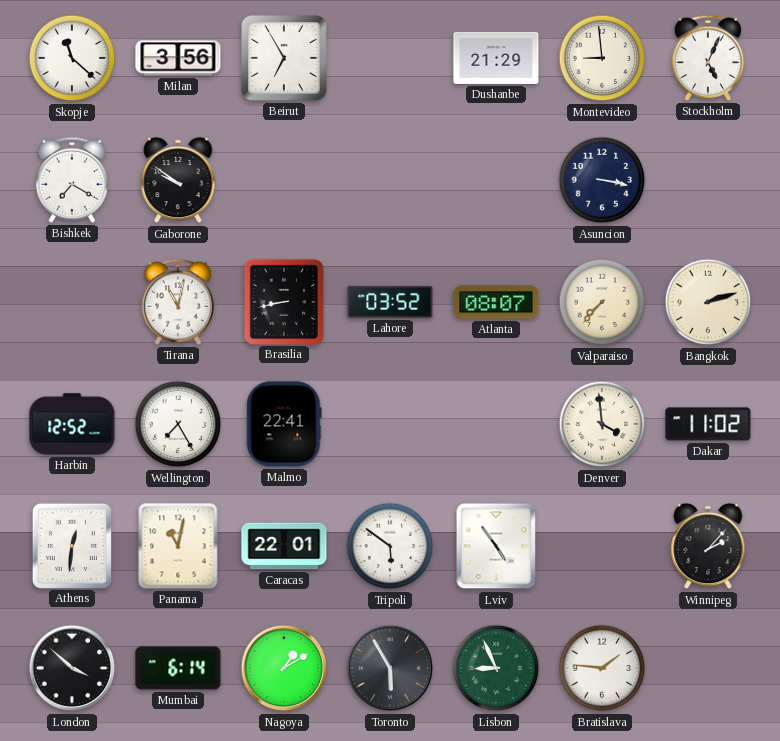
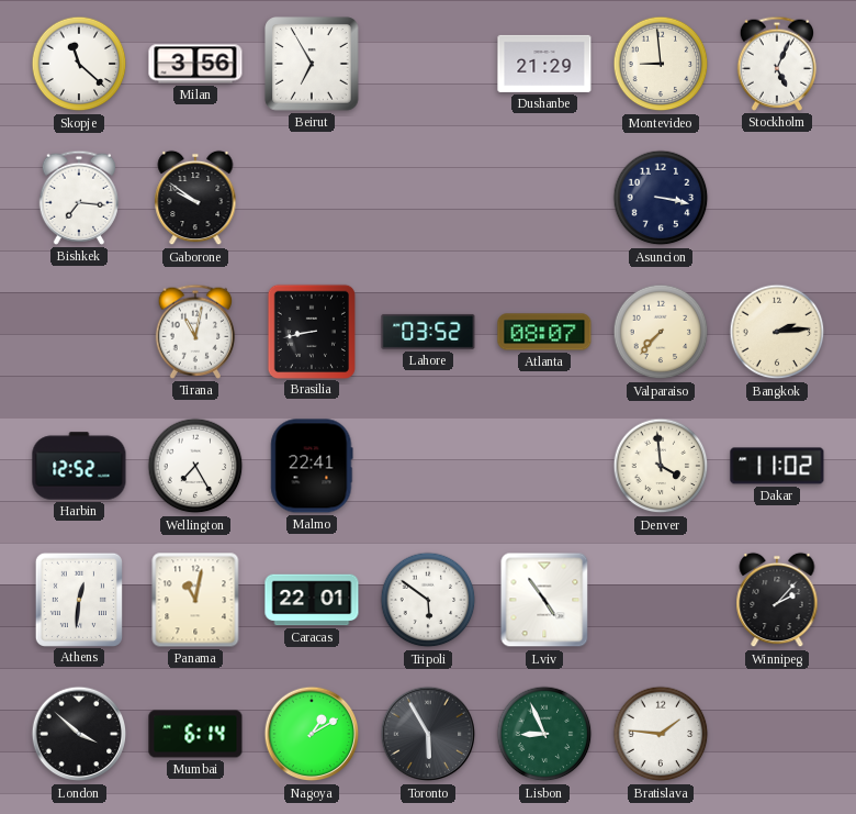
Bishkek: 7:20 -> 7:16 (79, 198)
Bangkok: 2:12 -> 2:14 (777, 332)
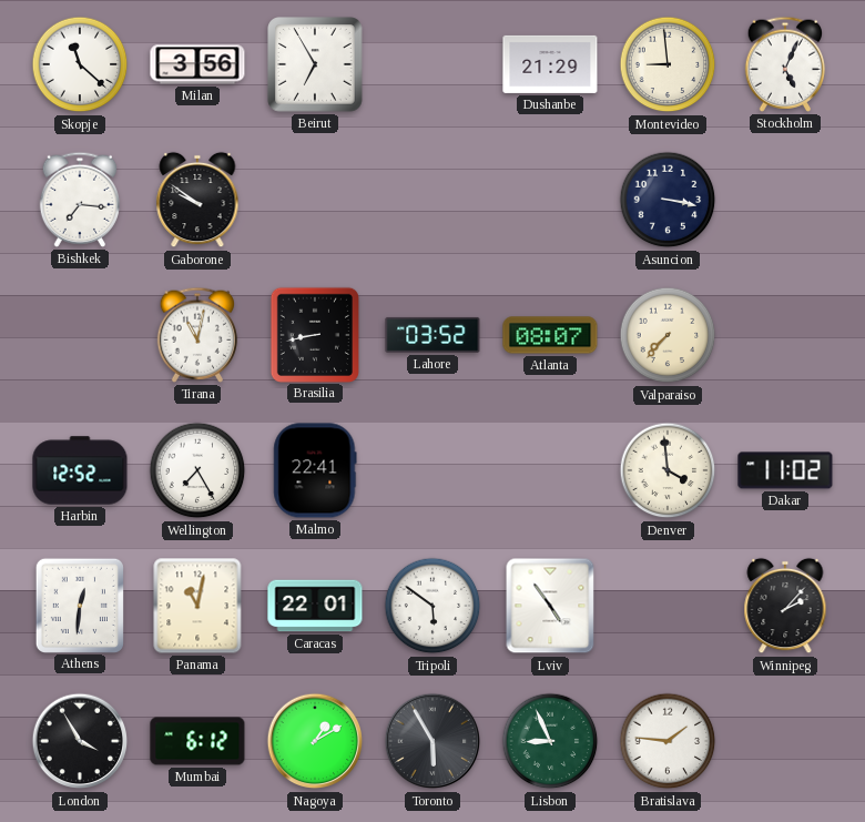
Bangkok: 2:14 -> none (777, 332)
London: 3:52 -> 3:55 (80, 741)
Mumbai: 6:14 -> 6:12 (197, 741)
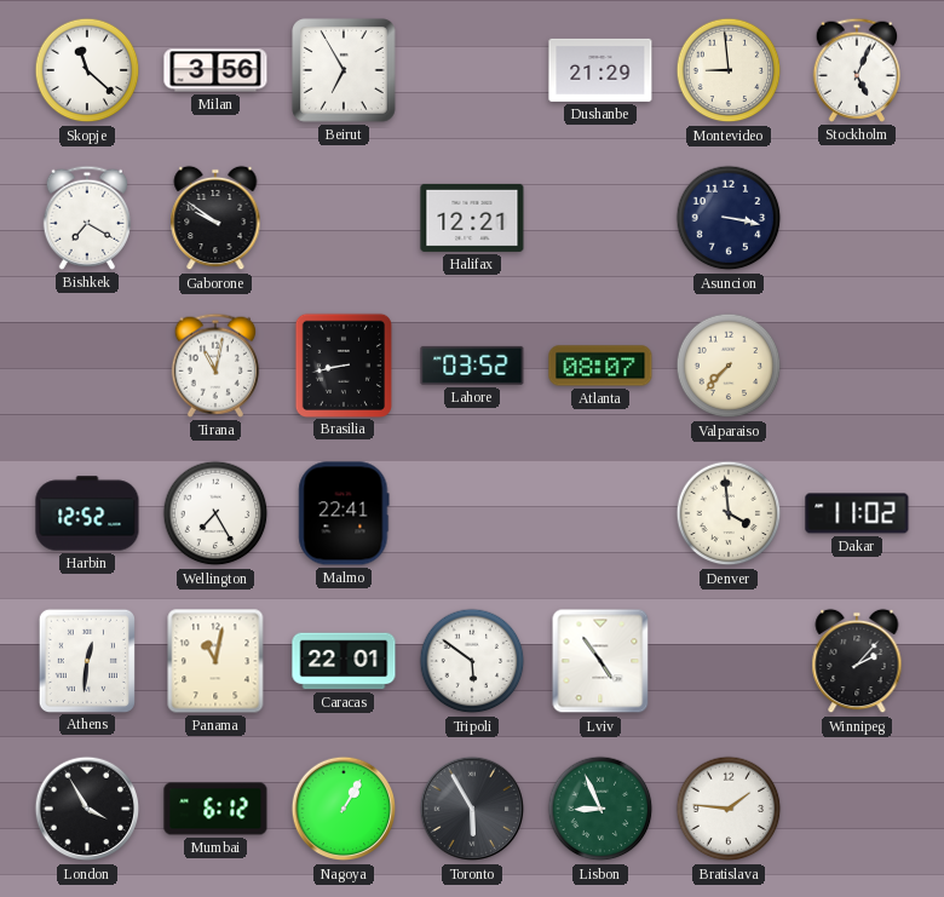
Bishkek: 7:16 -> 7:20 (87, 218)
Halifax: none -> 12:21 (472, 218)
Nagoya: 1:10 -> 1:05 (344, 809)
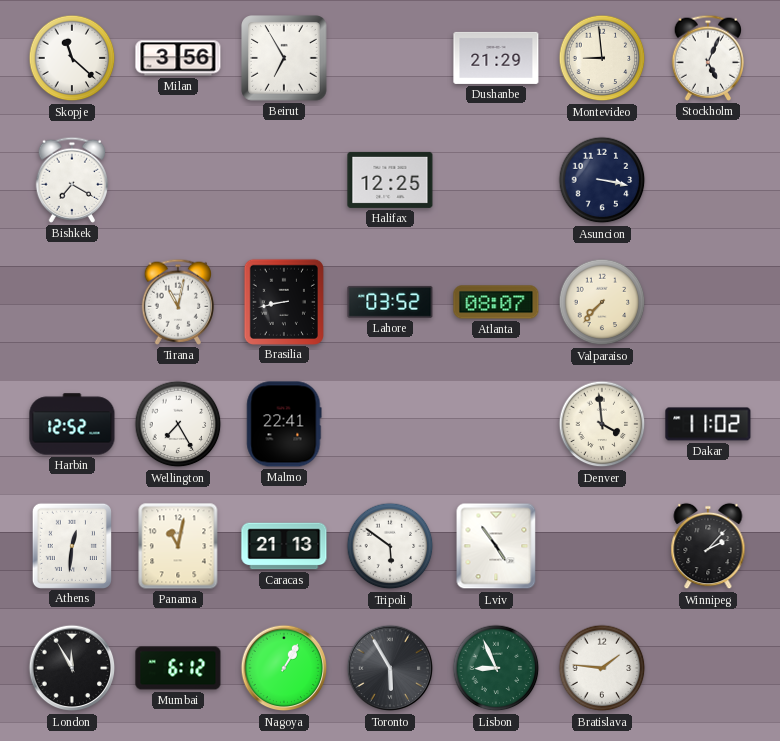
Gaborone: 9:51 -> none (215, 218)
Halifax: 12:21 -> 12:25 (390, 180)
Caracas: 22:01 -> 21:13 (284, 546)
London: 3:55 -> 11:55 (72, 668)
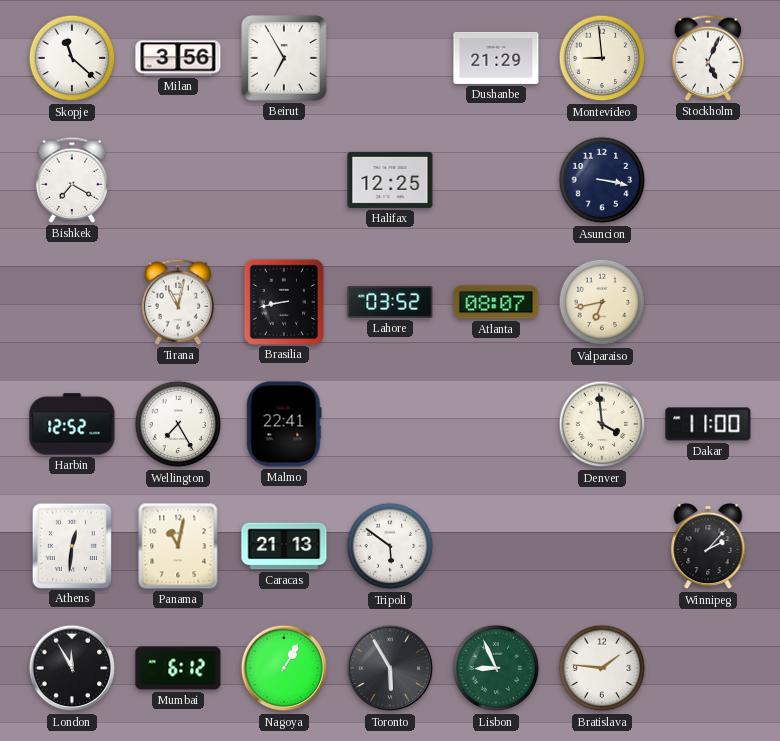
Valparaiso: 7:37 -> 6:43 (602, 302)
Dakar: 11:02 -> 11:00 (708, 424)
Lviv: 4:54 -> none (496, 546)
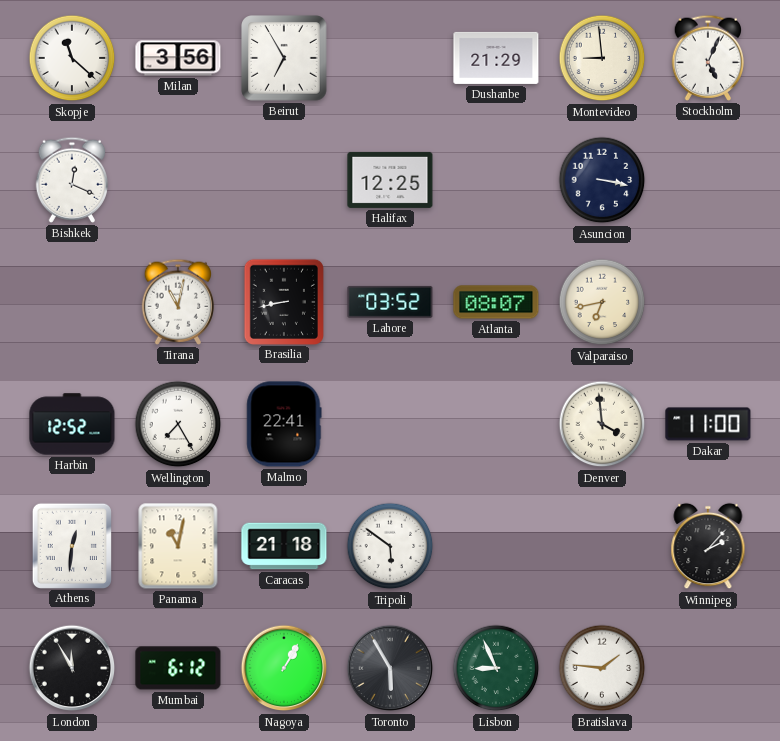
Bishkek: 7:20 -> 12:19 (72, 180)
Caracas: 21:13 -> 21:18 (284, 546)
